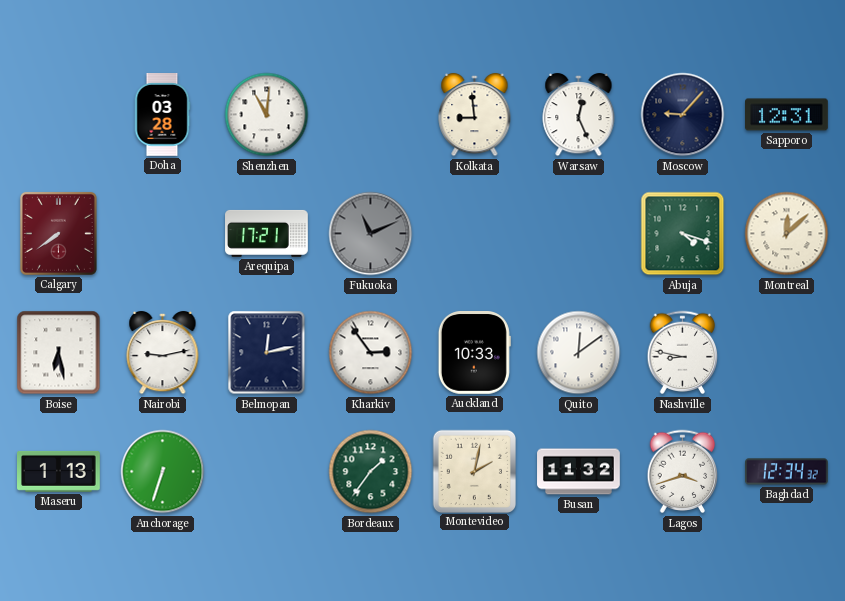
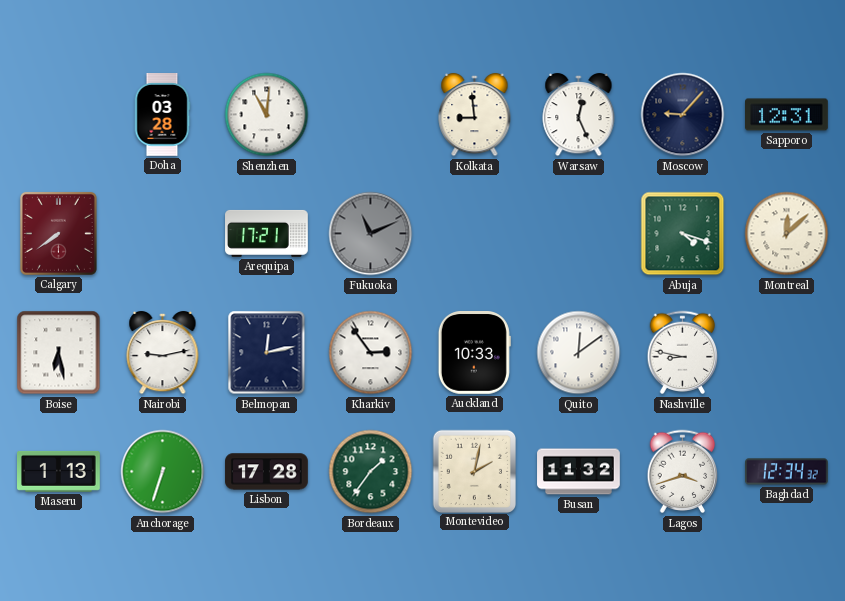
Lisbon: none -> 17:28 (267, 472)
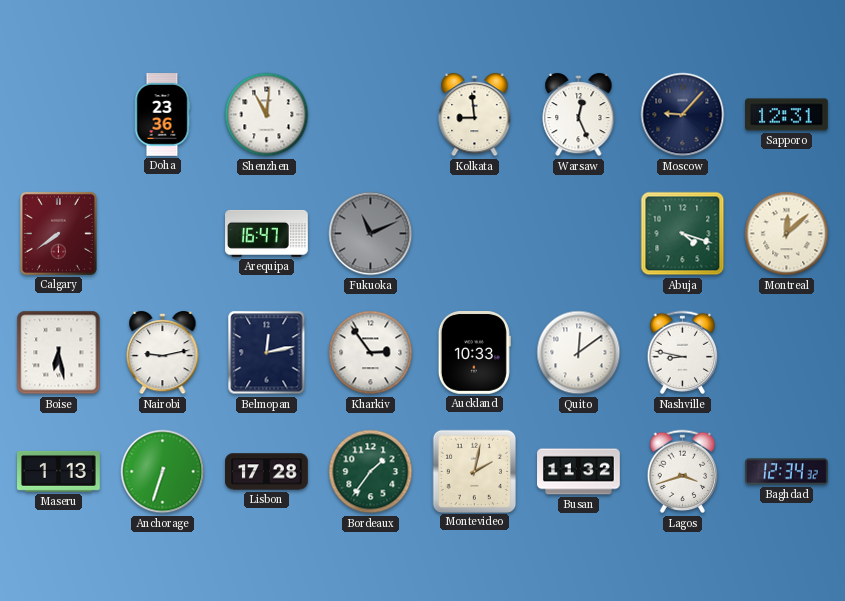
Doha: 03:28 -> 23:36 (162, 115)
Arequipa: 17:21 -> 16:47 (267, 233)
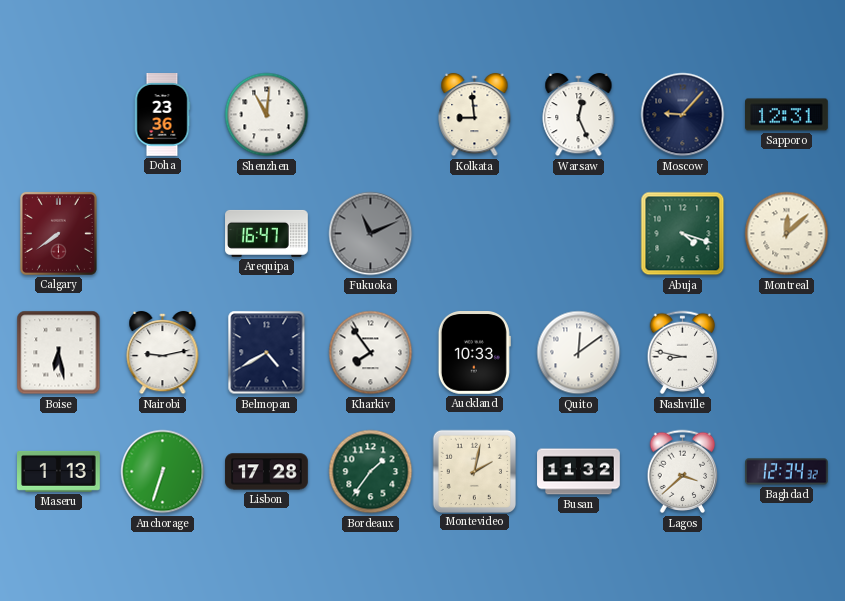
Belmopan: 12:13 -> 4:40 (267, 353)
Kharkiv: 2:54 -> 7:54 (371, 353)
Lagos: 3:42 -> 3:38 (683, 472)
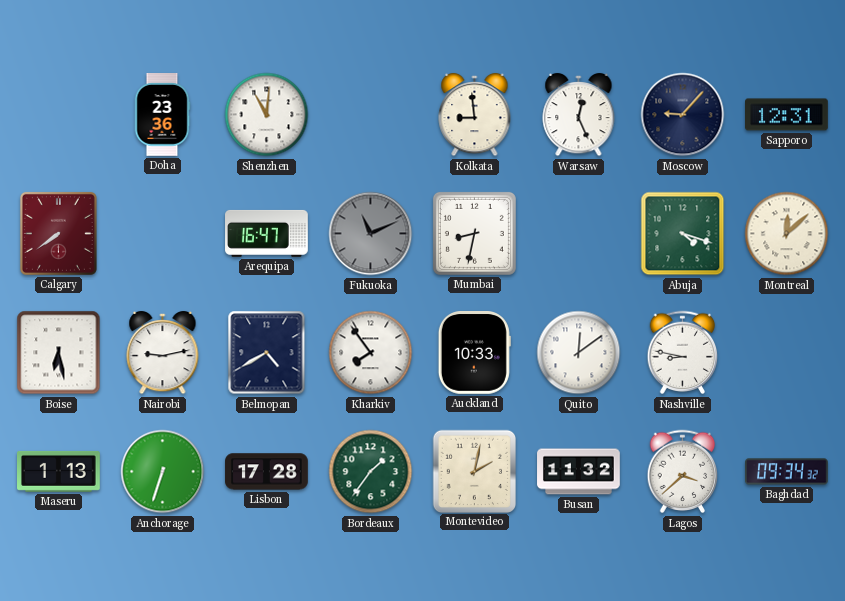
Mumbai: none -> 8:32 (474, 233)
Baghdad: 12:34 -> 09:34 (787, 472)
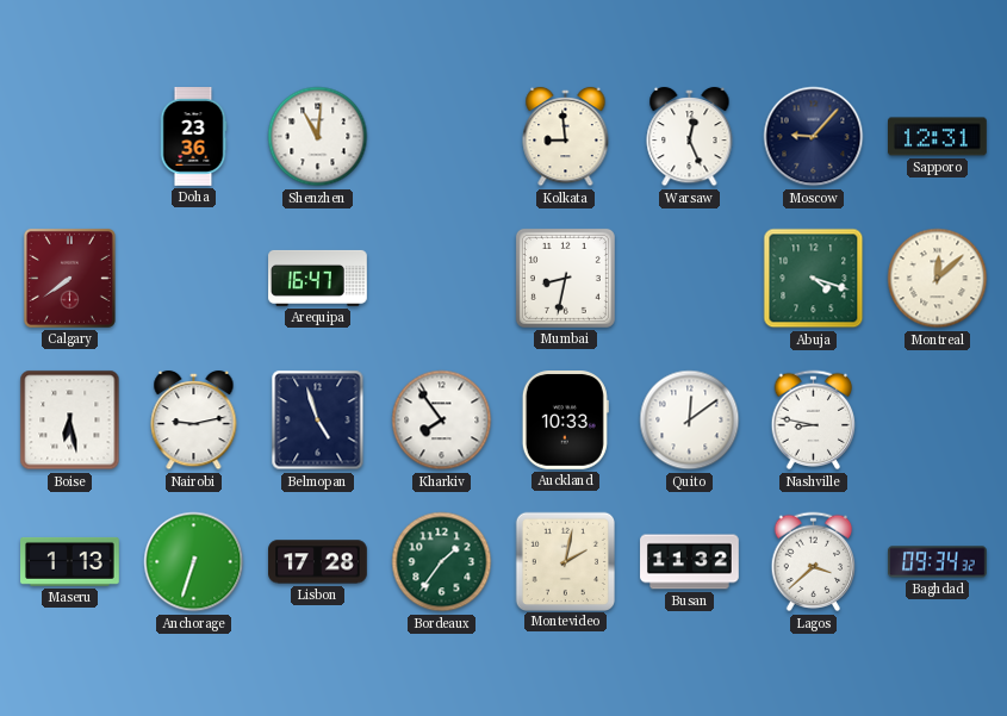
Fukuoka: 11:11 -> none (371, 234)
Belmopan: 4:40 -> 4:57 (318, 421)
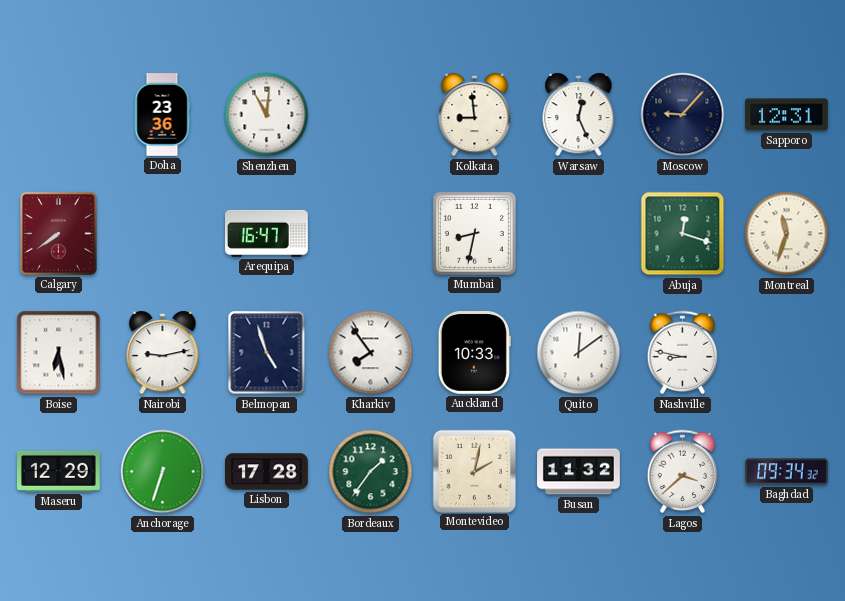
Abuja: 4:18 -> 12:18 (683, 234)
Montreal: 12:08 -> 11:33 (787, 234)
Maseru: 1:13 -> 12:29 (59, 471)
